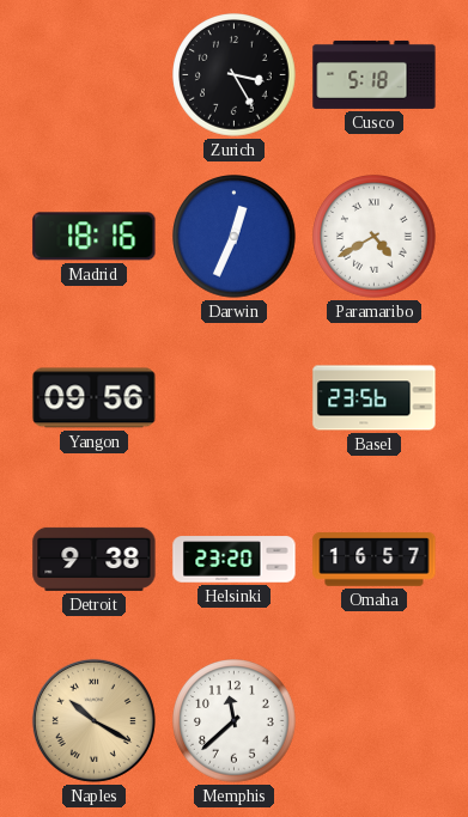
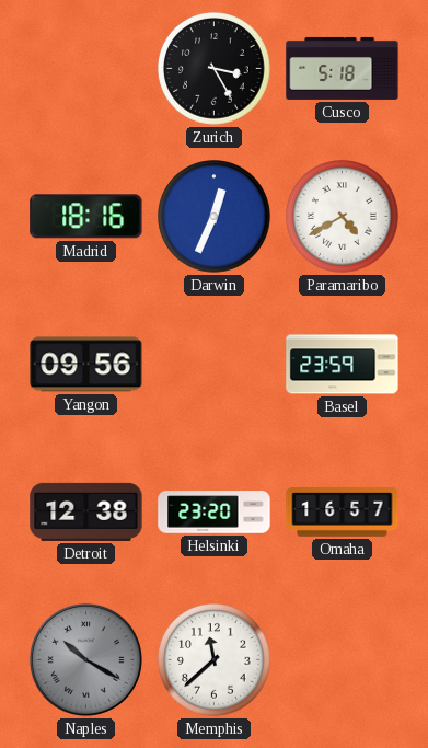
Basel: 23:56 -> 23:59 (343, 365)
Detroit: 9:38 -> 12:38 (86, 511)
Naples dial: champagne -> grey (85, 659)
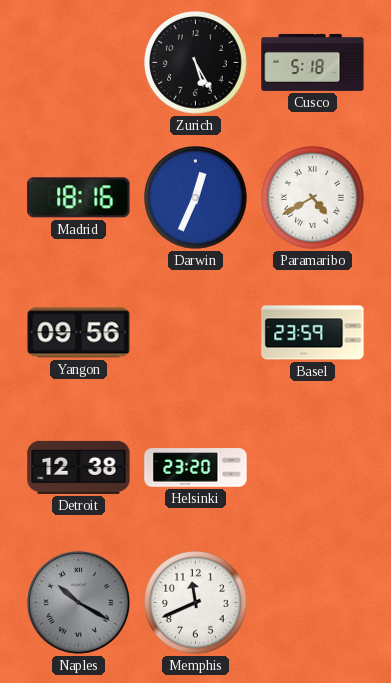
Zurich: 3:25 -> 5:25 (196, 63)
Omaha: 16:57 -> none (343, 513)
Memphis: 11:38 -> 11:41 (196, 603)
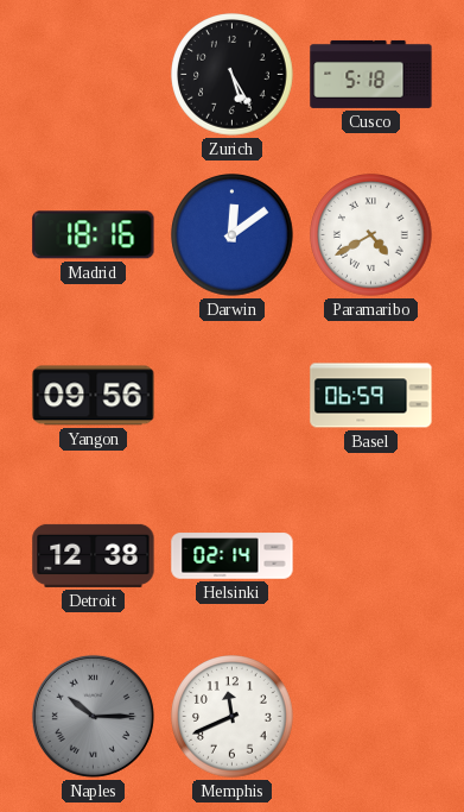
Darwin: 12:34 -> 12:09 (233, 235)
Basel: 23:59 -> 06:59 (371, 396)
Helsinki: 23:20 -> 02:14 (233, 556)
Naples: 10:20 -> 10:15 (93, 716)
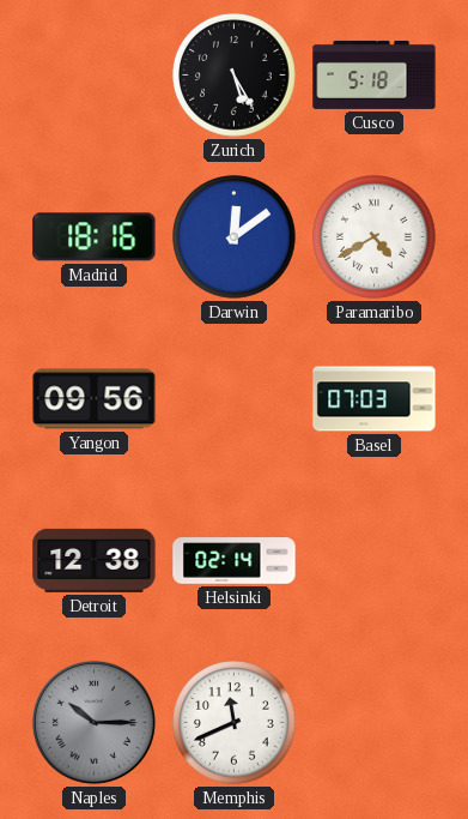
Basel: 06:59 -> 07:03 (375, 399)
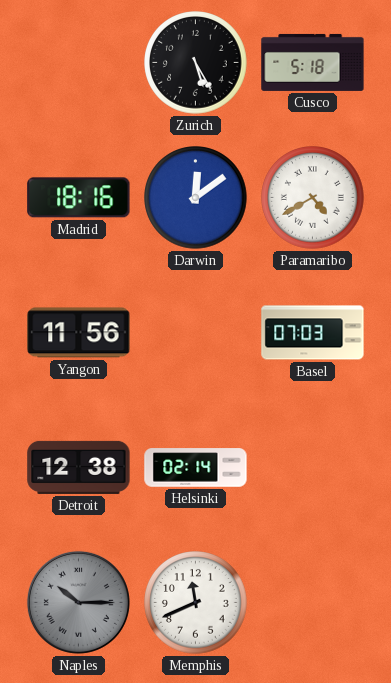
Yangon: 09:56 -> 11:56 (79, 333)
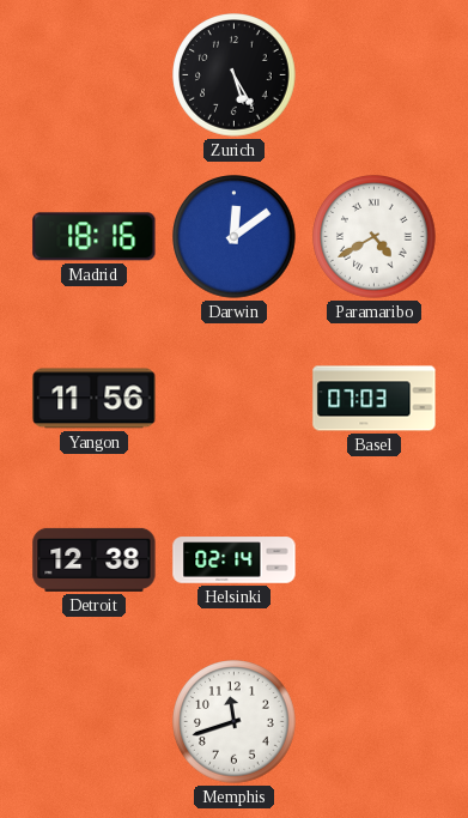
Cusco: 5:18 -> none (313, 62)
Naples: 10:15 -> none (78, 602)
Memphis: 11:41 -> 11:42 (235, 722)
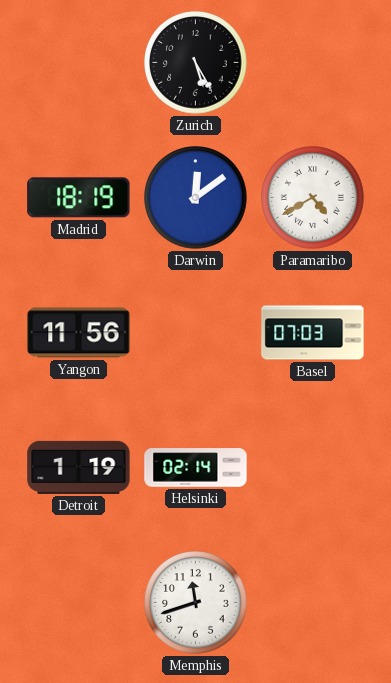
Madrid: 18:16 -> 18:19 (79, 198)
Detroit: 12:38 -> 1:19 (79, 467)
